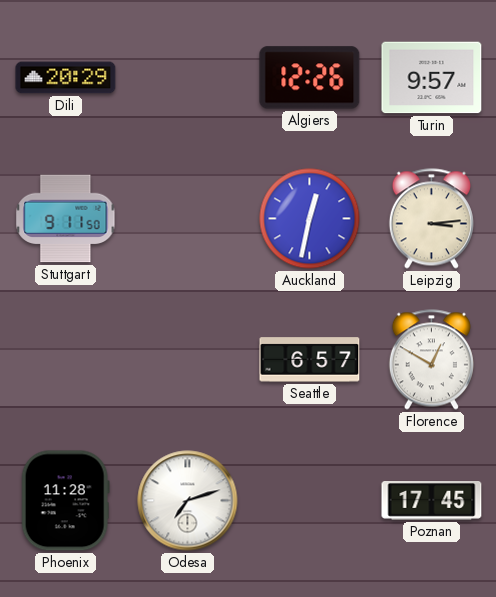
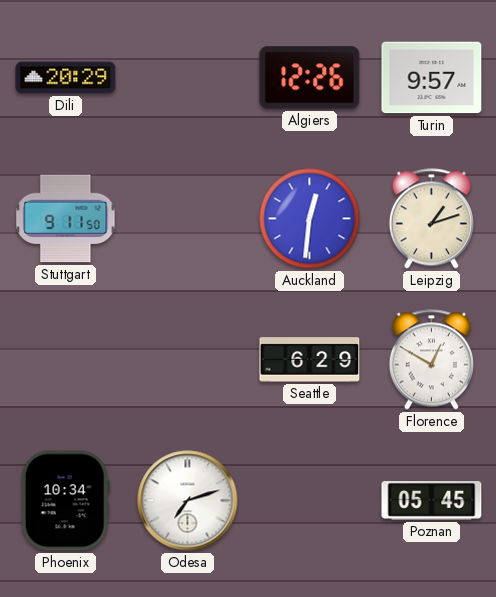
Auckland: 12:32 -> 12:31 (310, 219)
Leipzig: 3:14 -> 1:12 (431, 219)
Seattle: 6:57 -> 6:29 (310, 360)
Phoenix: 11:28 -> 10:34 (65, 501)
Poznan: 17:45 -> 05:45 (432, 501)
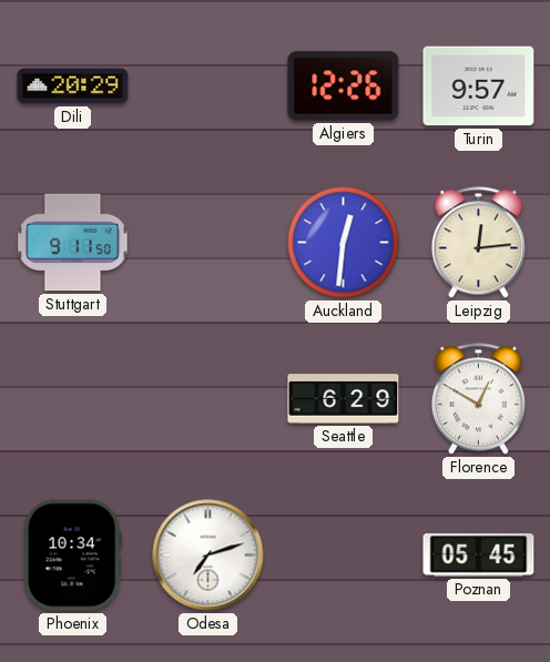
Leipzig: 1:12 -> 12:14 (478, 243)
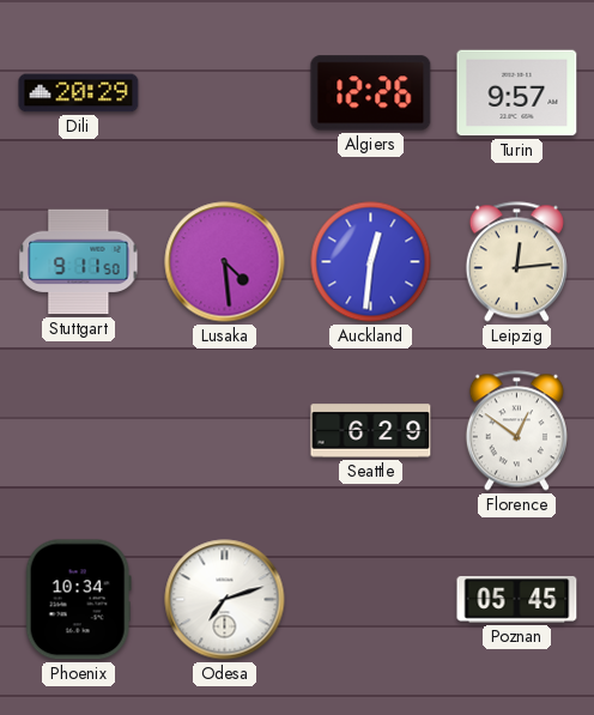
Lusaka: none -> 4:29 (225, 262)
Florence: 12:50 -> 12:51 (516, 431)
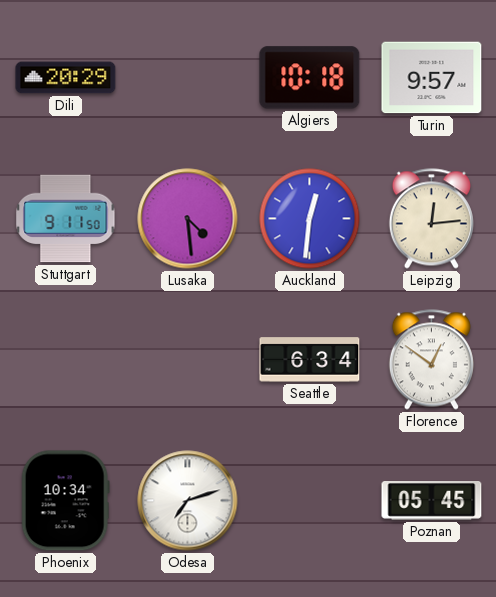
Algiers: 12:26 -> 10:18 (310, 78)
Seattle: 6:29 -> 6:34 (310, 360)
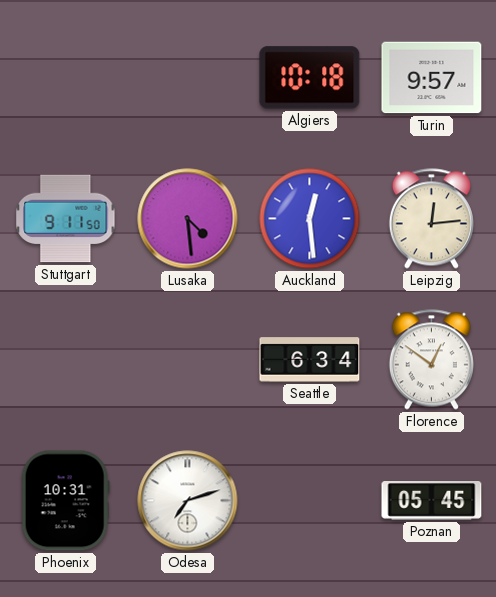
Dili: 20:29 -> none (66, 78)
Auckland: 12:31 -> 12:29 (310, 219)
Phoenix: 10:34 -> 10:31 (65, 501)
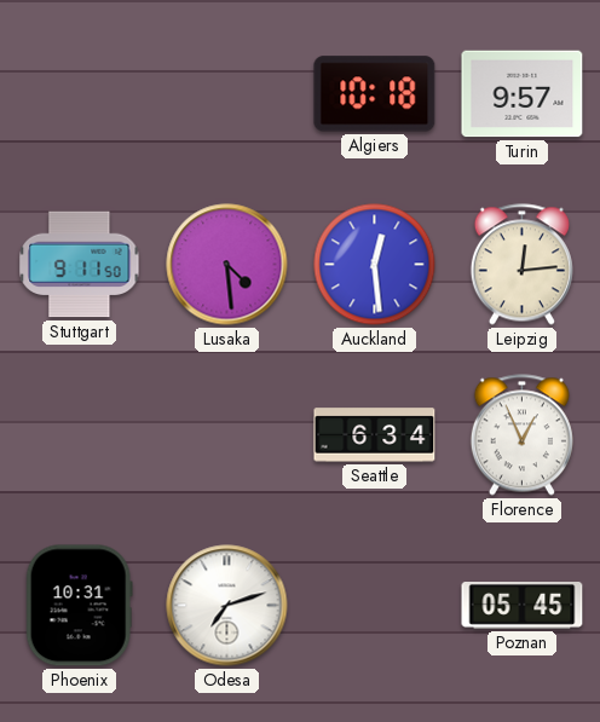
Florence: 12:51 -> 12:56 (521, 435)
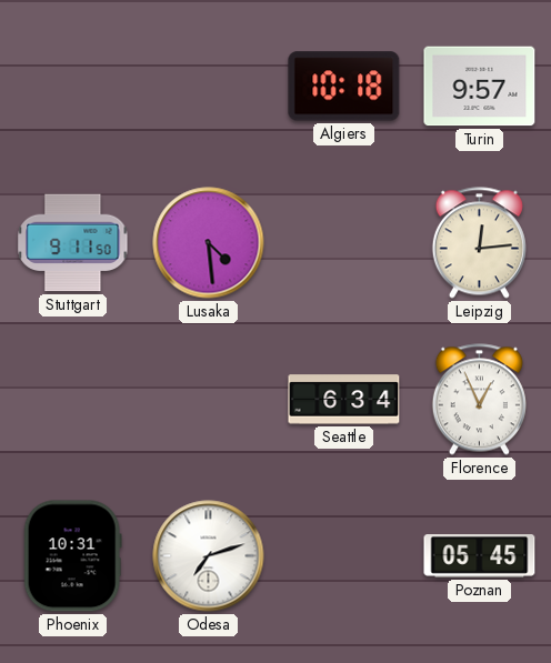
Auckland: 12:29 -> none (375, 265)
